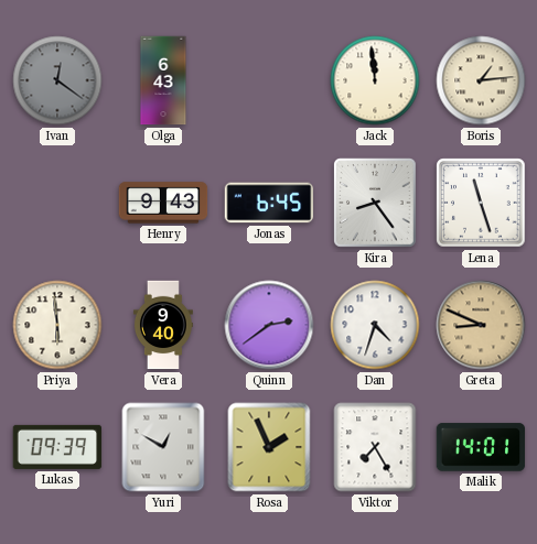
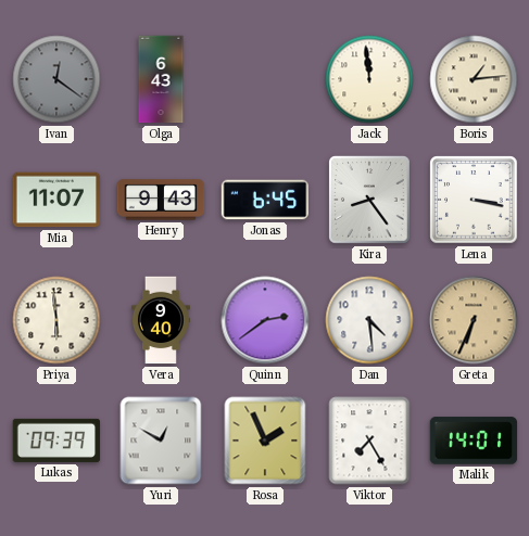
Mia: none -> 11:07 (56, 200)
Lena: 11:27 -> 3:17 (474, 200)
Dan: 4:33 -> 4:29 (369, 320)
Greta: 8:49 -> 6:34 (474, 320)
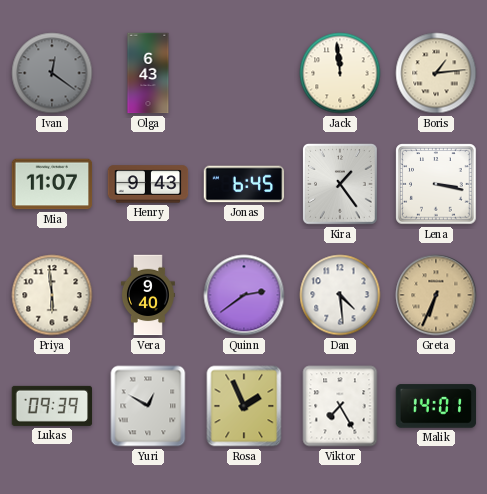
Kira: 8:24 -> 1:24 (341, 185)
